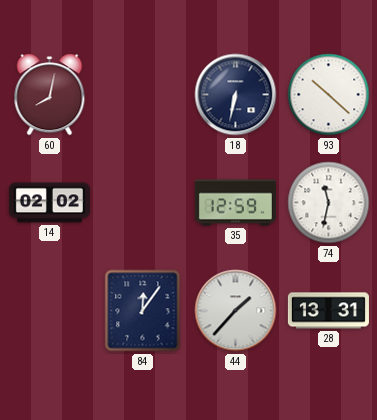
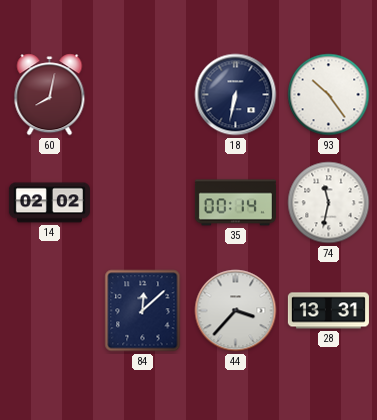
93: 10:22 -> 10:24 (329, 95)
35: 12:59 -> 00:14 (235, 203)
84: 12:06 -> 12:08 (143, 311)
44: 1:37 -> 3:37 (236, 311)
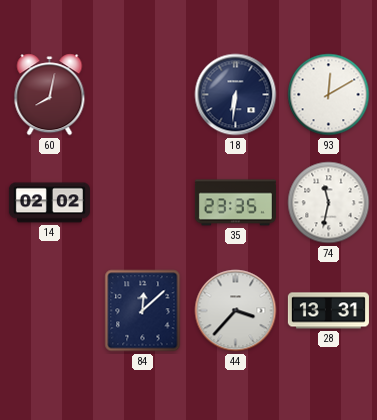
18: 6:32 -> 6:31 (236, 95)
93: 10:24 -> 12:10 (329, 95)
35: 00:14 -> 23:35 (235, 203)
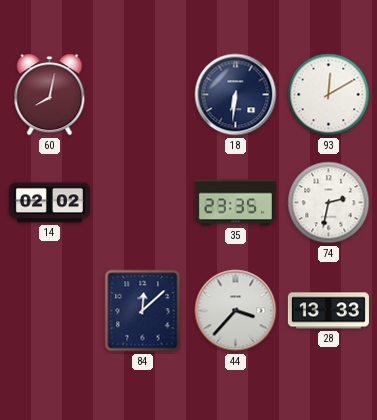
74: 11:32 -> 2:32 (329, 203)
28: 13:31 -> 13:33 (328, 311)
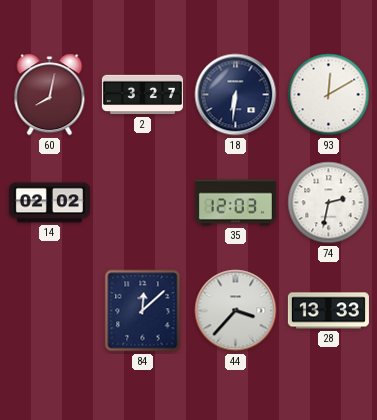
2: none -> 3:27 (142, 95)
35: 23:35 -> 12:03 (235, 203)
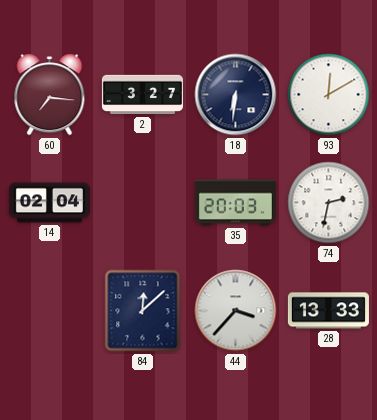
60: 8:02 -> 7:16 (50, 95)
14: 02:02 -> 02:04 (49, 203)
35: 12:03 -> 20:03 (235, 203)
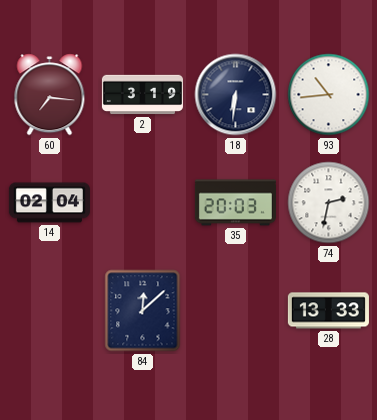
2: 3:27 -> 3:19 (142, 95)
93: 12:10 -> 10:44 (329, 95)
44: 3:37 -> none (236, 311)
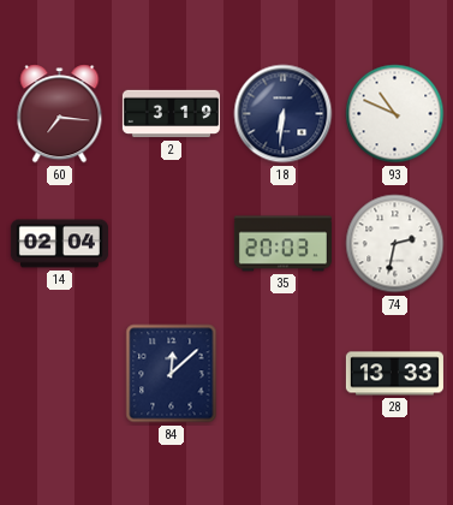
93: 10:44 -> 10:49 (395, 114)
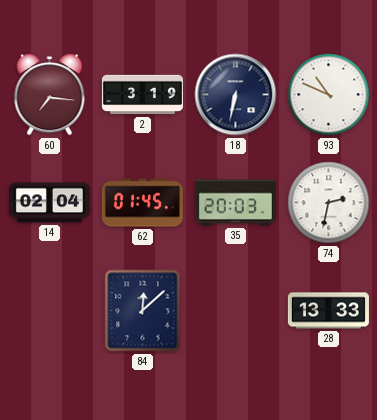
18: 6:31 -> 6:32 (236, 95)
62: none -> 01:45 (142, 203)
